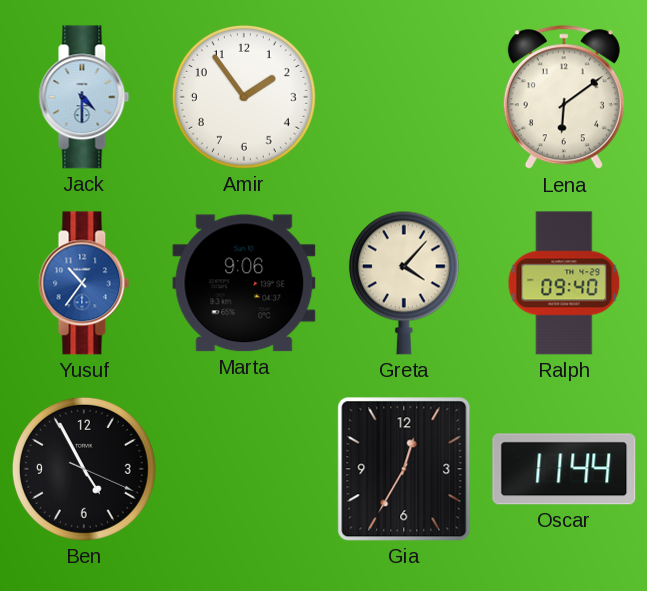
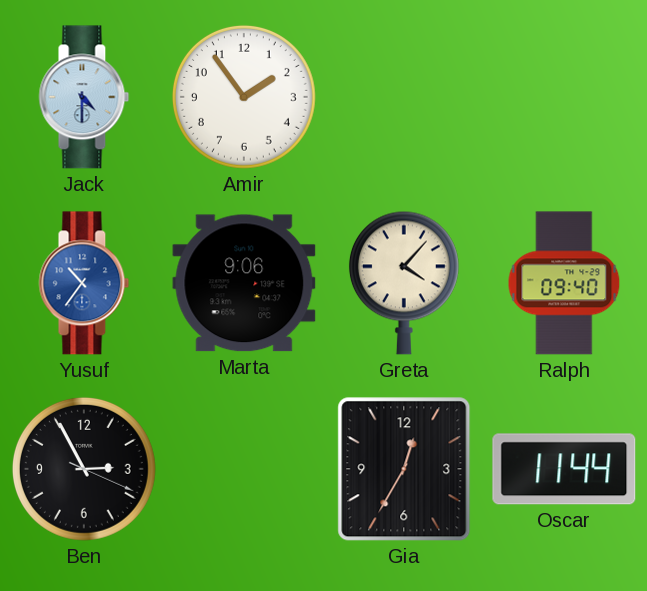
Lena: 6:09 -> none (564, 98)
Ben: 4:55 -> 2:55 (84, 469)
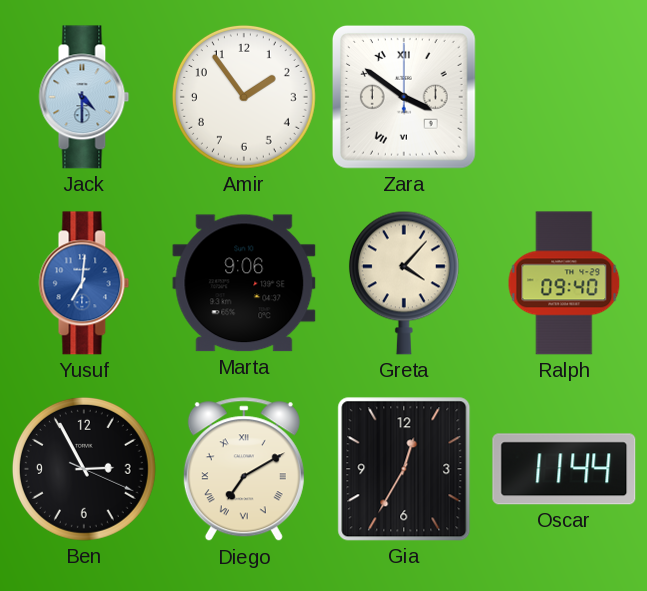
Zara: none -> 3:51 (404, 97)
Yusuf: 10:36 -> 7:01 (84, 283)
Diego: none -> 7:10 (244, 470)
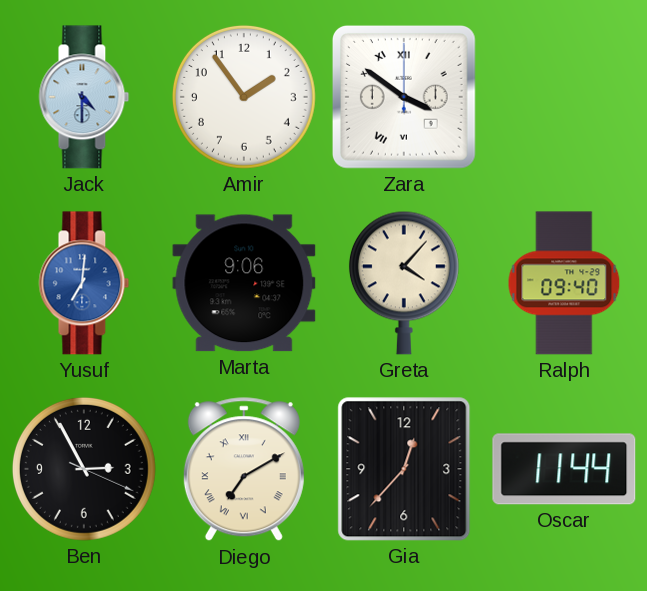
Gia: 12:35 -> 12:37 (404, 469)
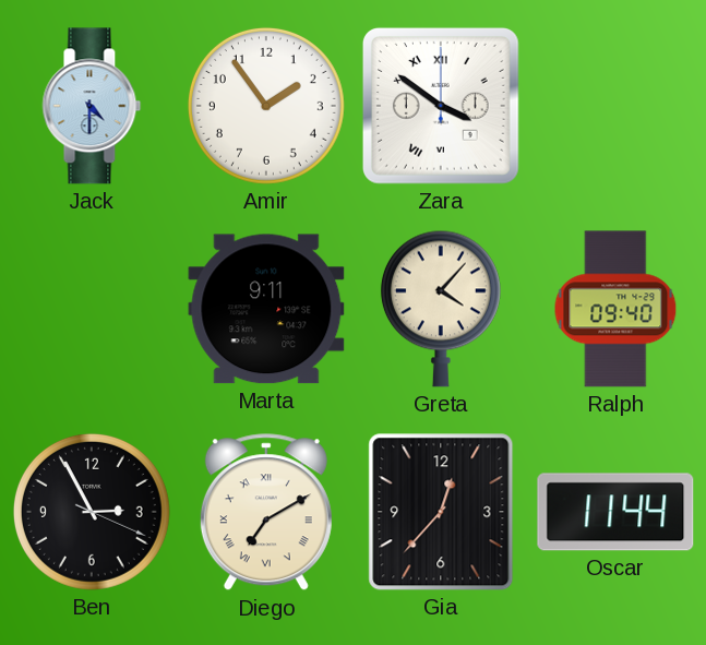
Yusuf: 7:01 -> none (84, 283)
Marta: 9:06 -> 9:11 (266, 309)
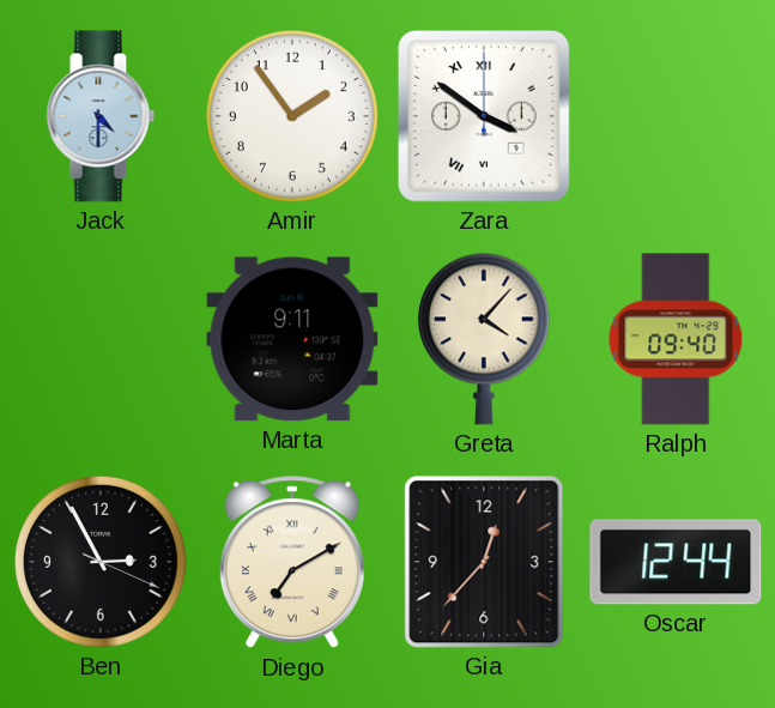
Oscar: 11:44 -> 12:44 (676, 562)
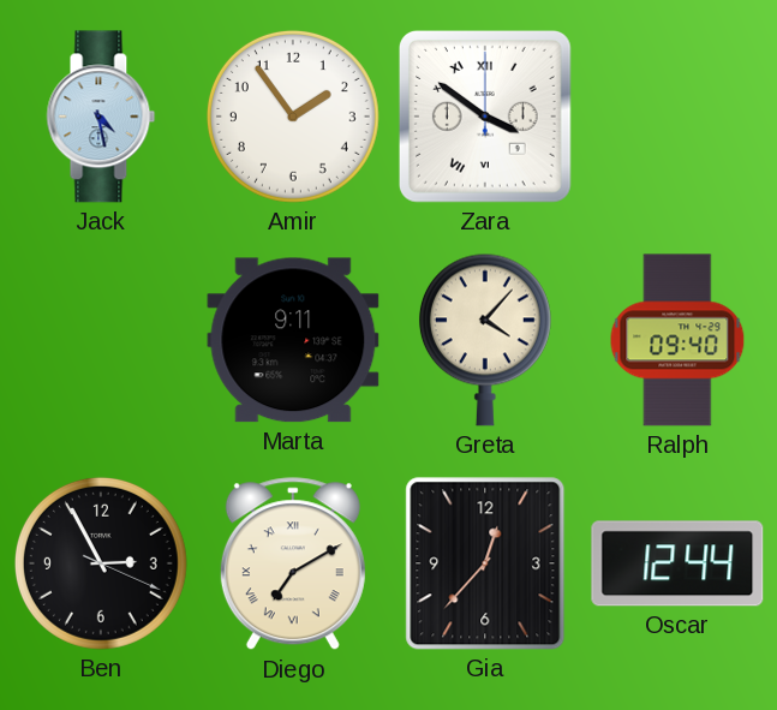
Jack: 4:30 -> 4:28 (101, 117)
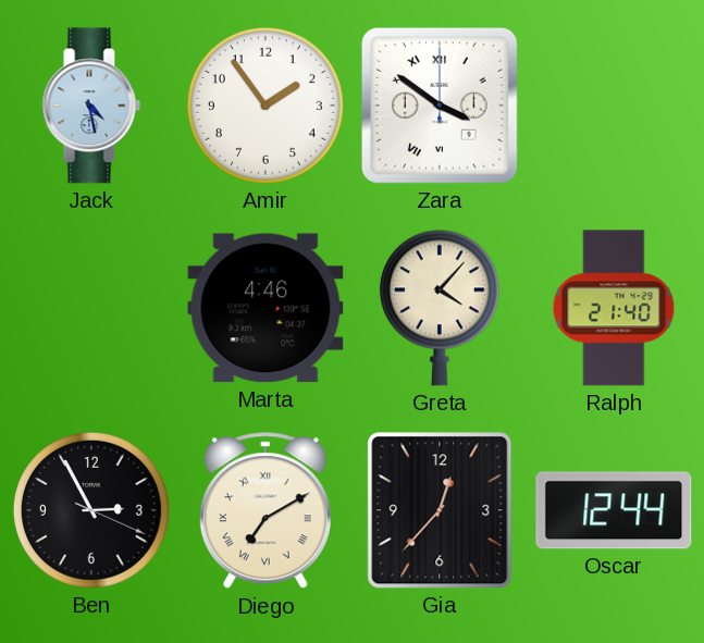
Marta: 9:11 -> 4:46 (265, 308)
Ralph: 09:40 -> 21:40 (614, 308)
